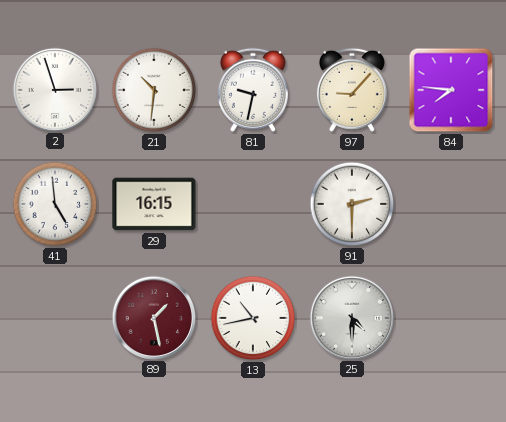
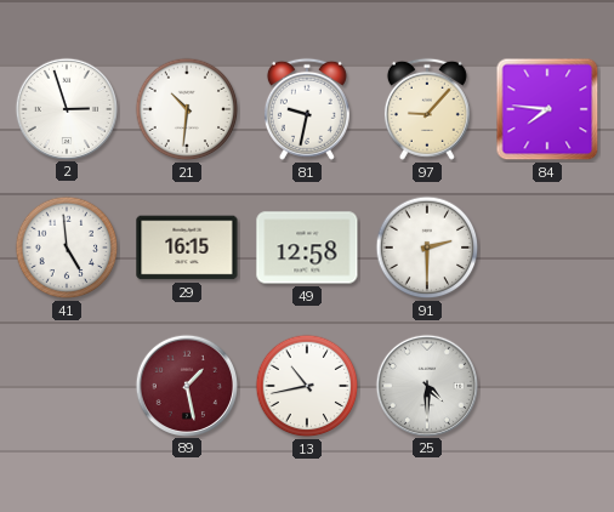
49: none -> 12:58 (307, 248)
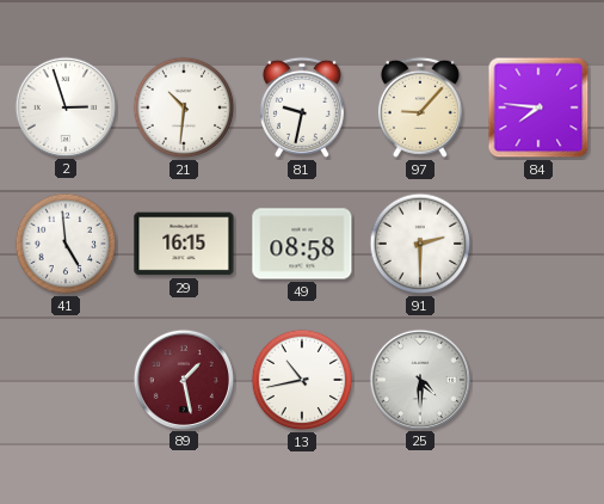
49: 12:58 -> 08:58 (302, 244)
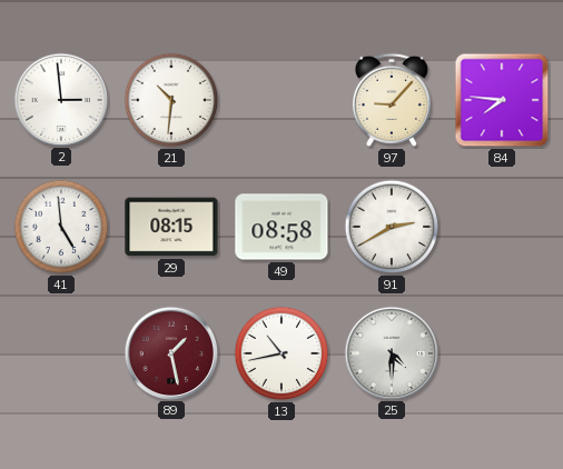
2: 2:57 -> 2:59 (60, 99)
81: 9:32 -> none (302, 107)
29: 16:15 -> 08:15 (171, 227)
91: 2:30 -> 2:40 (392, 227)
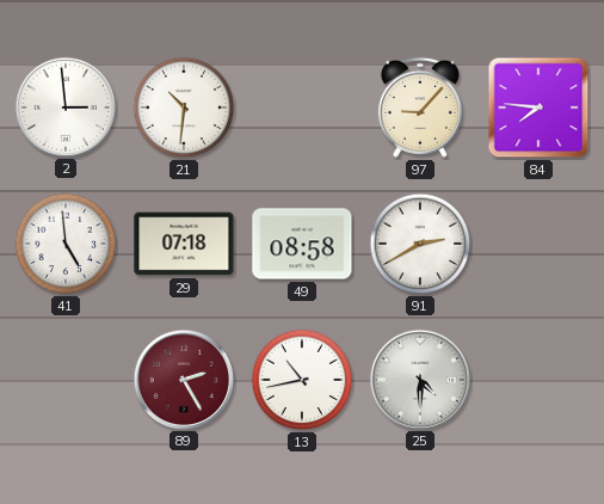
29: 08:15 -> 07:18 (184, 244)
89: 1:28 -> 2:25 (183, 379)
